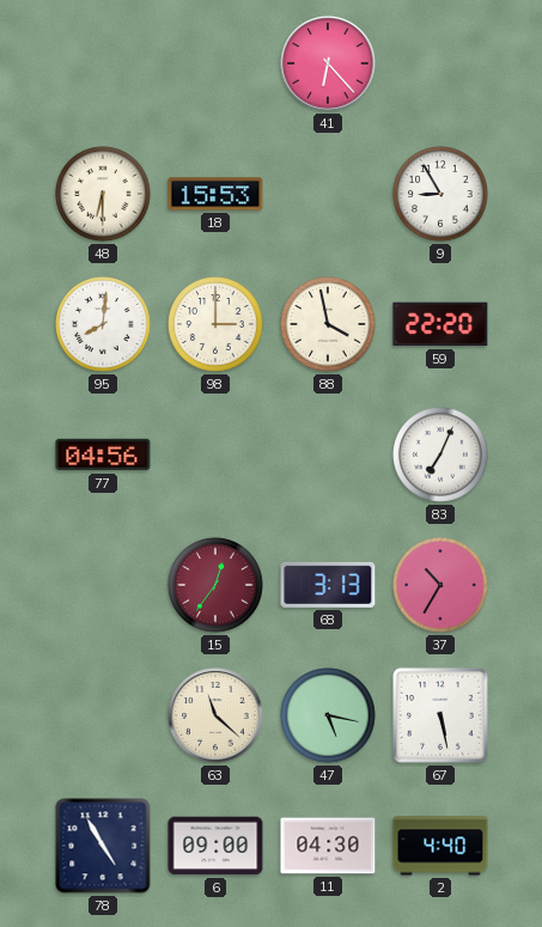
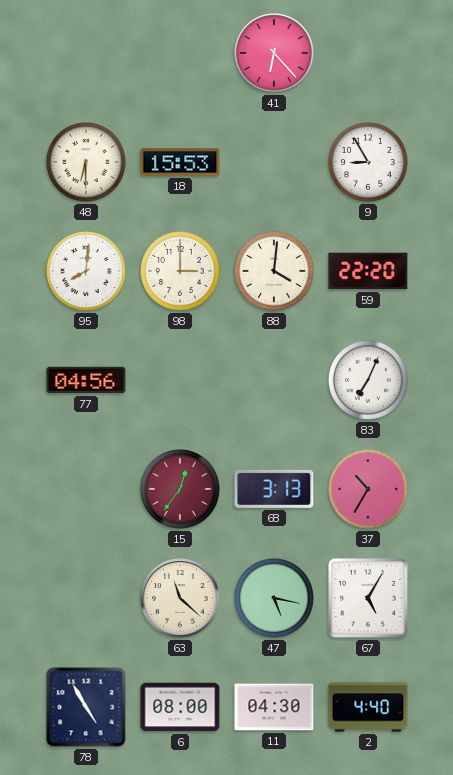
88: 3:58 -> 4:01 (275, 272)
67: 5:28 -> 5:05 (369, 599)
6: 09:00 -> 08:00 (180, 707)
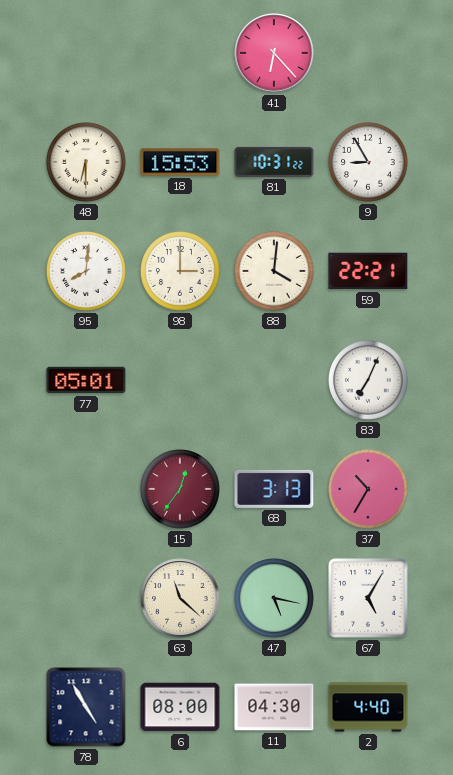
81: none -> 10:31 (274, 162)
59: 22:20 -> 22:21 (368, 271)
77: 04:56 -> 05:01 (86, 380)
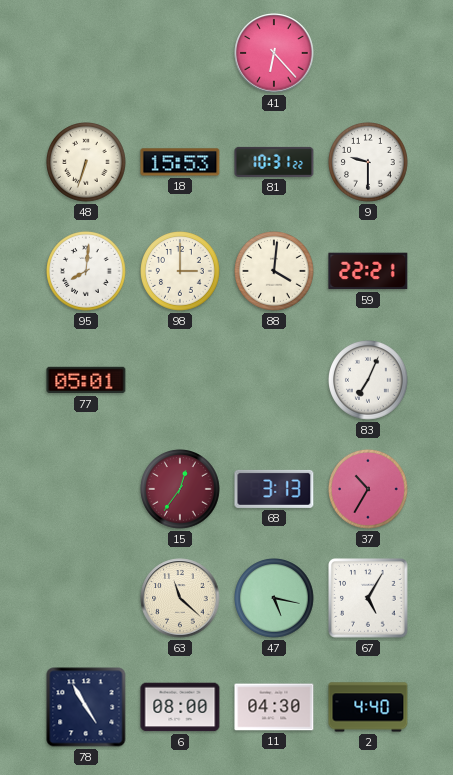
48: 6:30 -> 6:33 (87, 163)
9: 8:55 -> 9:30 (369, 163)
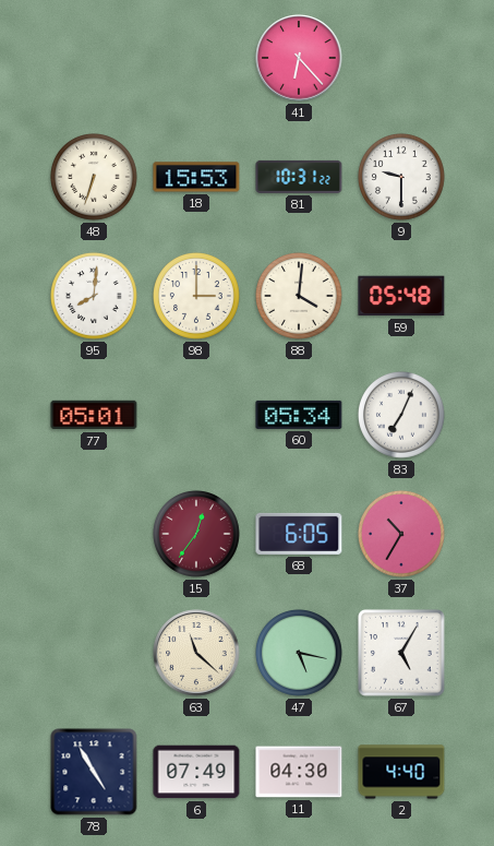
59: 22:21 -> 05:48 (401, 296)
60: none -> 05:34 (299, 415)
68: 3:13 -> 6:05 (299, 534)
6: 08:00 -> 07:49 (196, 772)
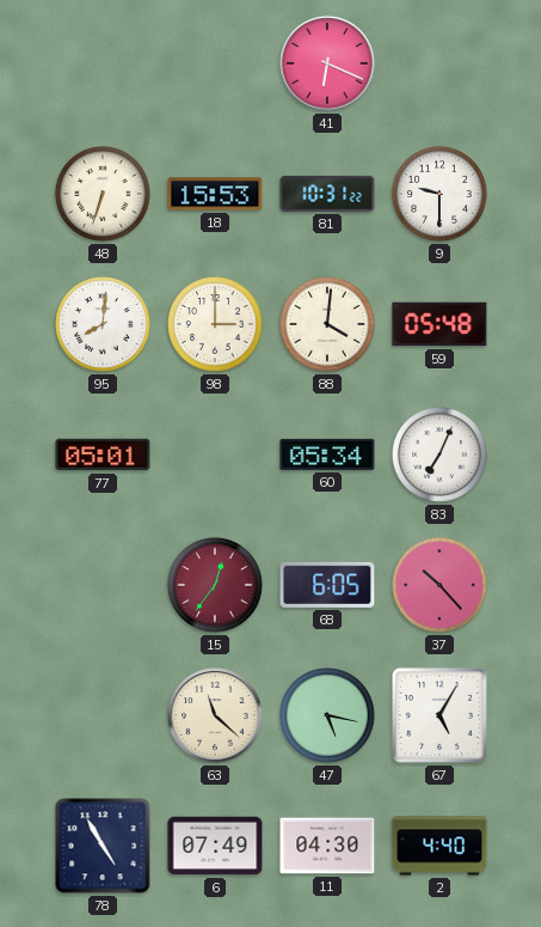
41: 6:23 -> 6:19 (327, 63)
37: 10:35 -> 10:23 (441, 586)
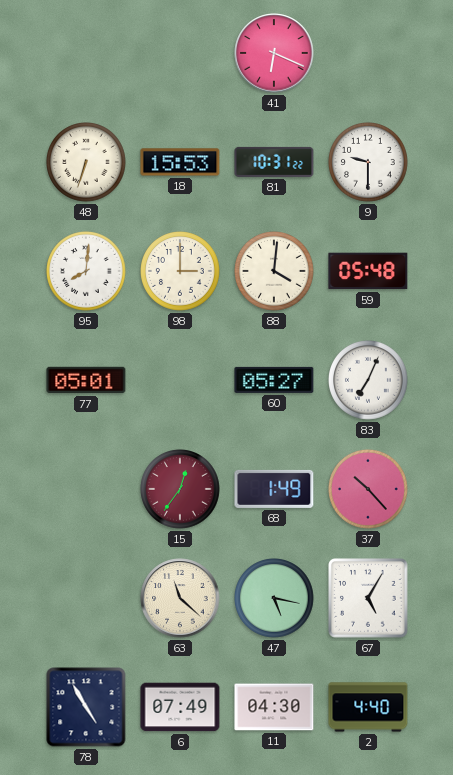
60: 05:34 -> 05:27 (274, 380)
68: 6:05 -> 1:49 (274, 489)
